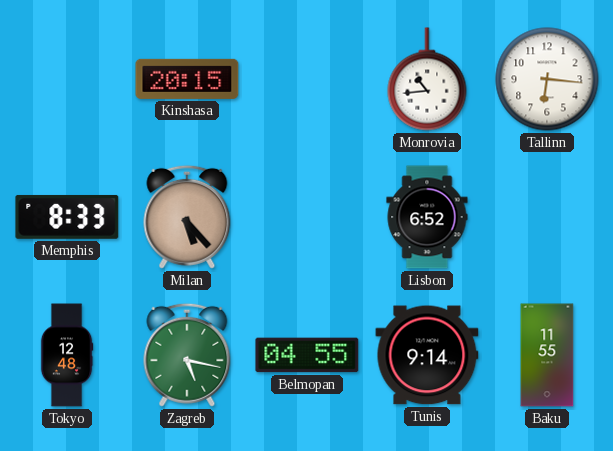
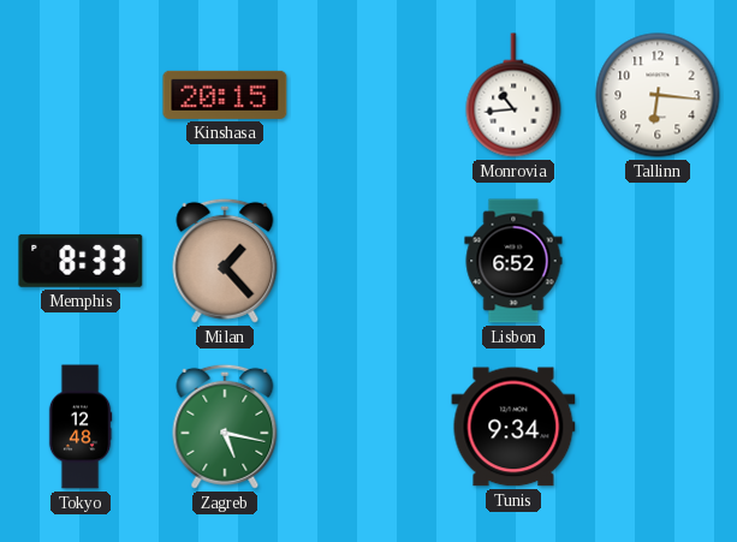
Milan: 5:23 -> 1:23 (225, 261)
Belmopan: 04:55 -> none (307, 355)
Tunis: 9:14 -> 9:34 (513, 427)
Baku: 11:55 -> none (547, 355)
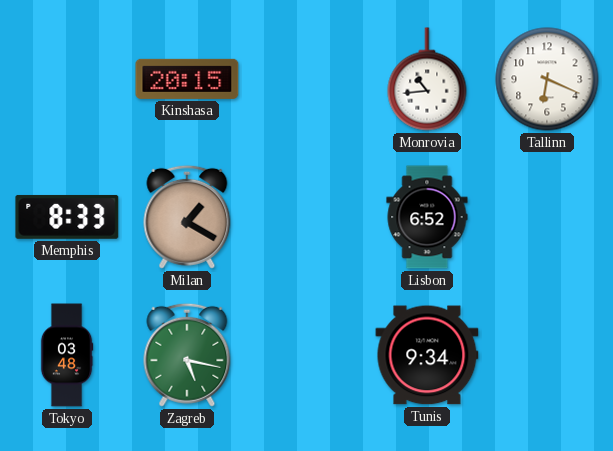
Tallinn: 6:16 -> 6:19 (547, 79)
Milan: 1:23 -> 1:20 (187, 217)
Tokyo: 12:48 -> 03:48 (67, 355)
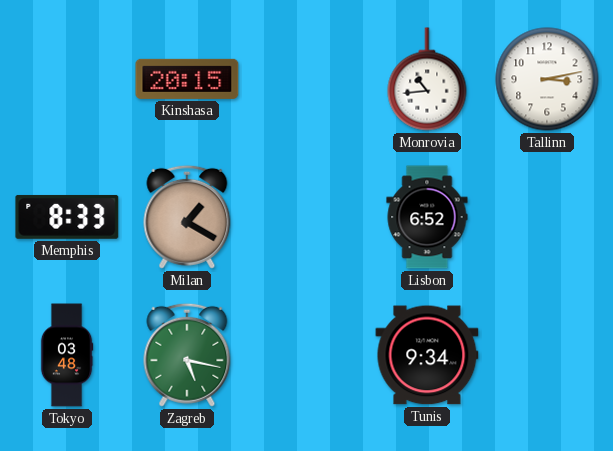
Tallinn: 6:19 -> 3:13 (547, 79)
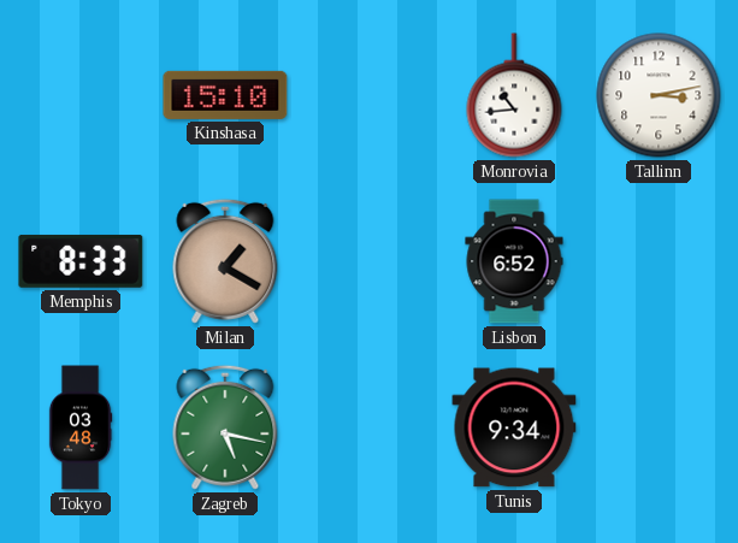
Kinshasa: 20:15 -> 15:10 (225, 95)
